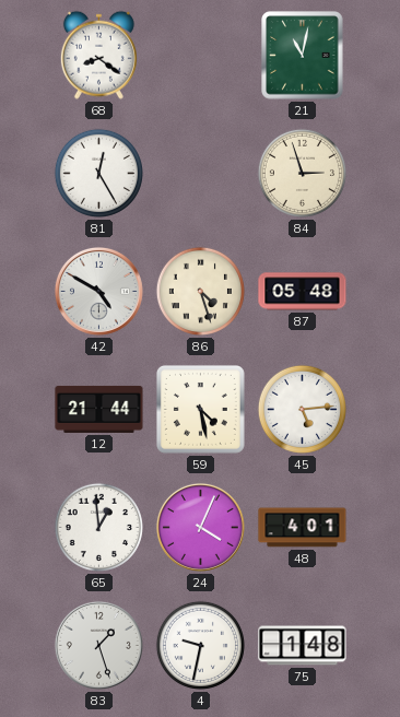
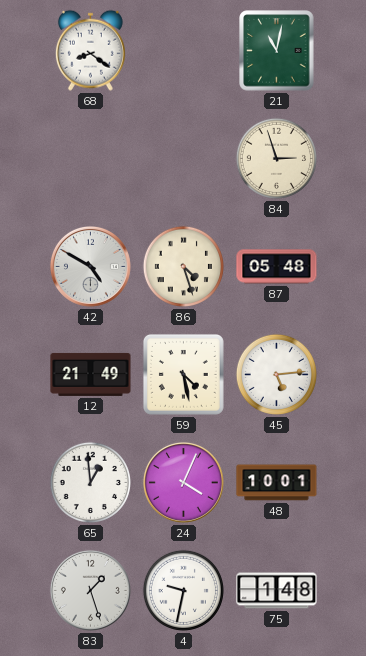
81: 12:25 -> none (98, 173)
12: 21:44 -> 21:49 (91, 374)
48: 4:01 -> 10:01 (277, 483)
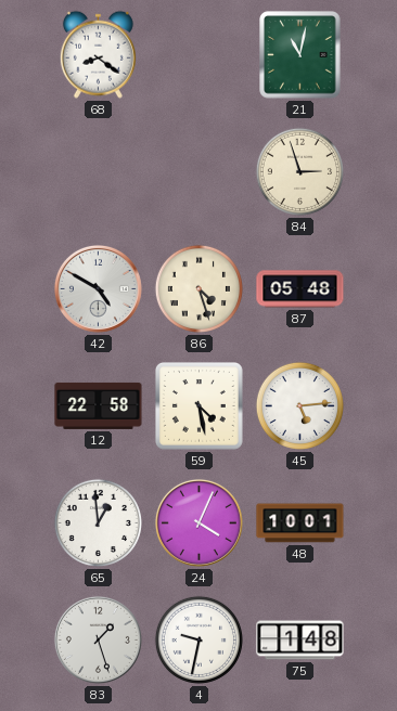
12: 21:49 -> 22:58 (99, 405)
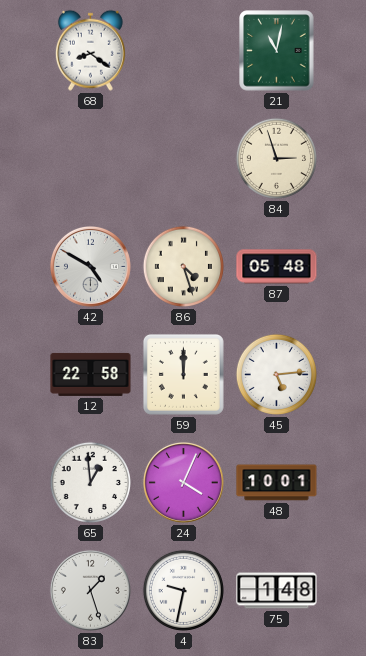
59: 4:28 -> 12:00 (183, 374)
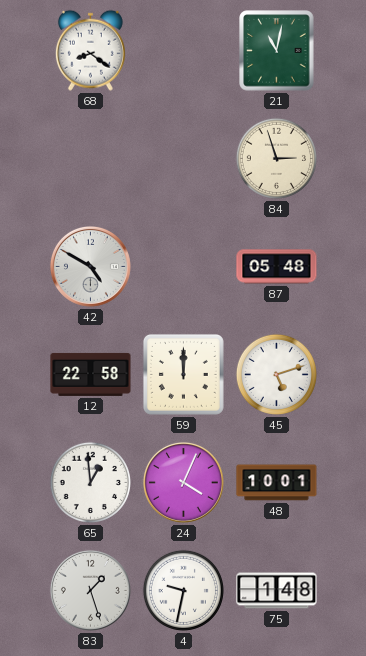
86: 4:27 -> none (183, 266)
45: 5:14 -> 5:12 (276, 374)
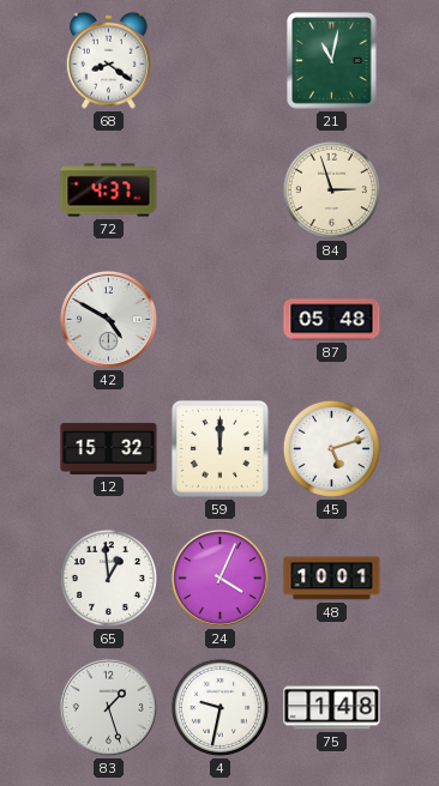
72: none -> 4:37 (109, 191)
12: 22:58 -> 15:32 (109, 448)
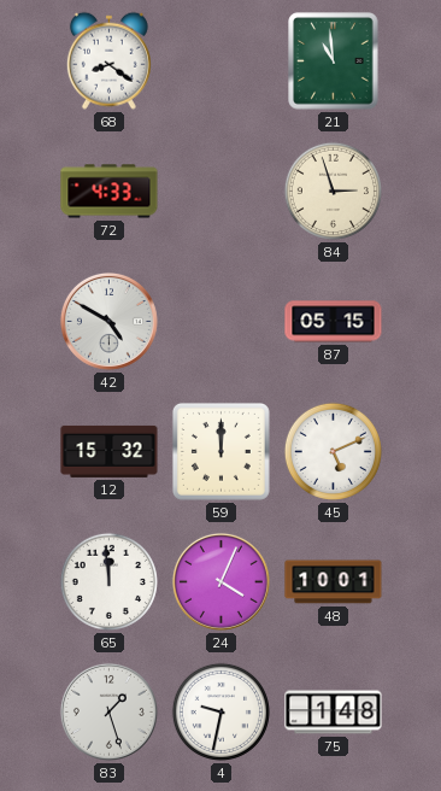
21: 11:02 -> 10:59 (334, 61)
72: 4:37 -> 4:33 (110, 192)
87: 05:48 -> 05:15 (334, 322)
45: 5:12 -> 5:11 (333, 451)
65: 12:59 -> 11:59 (108, 581)
